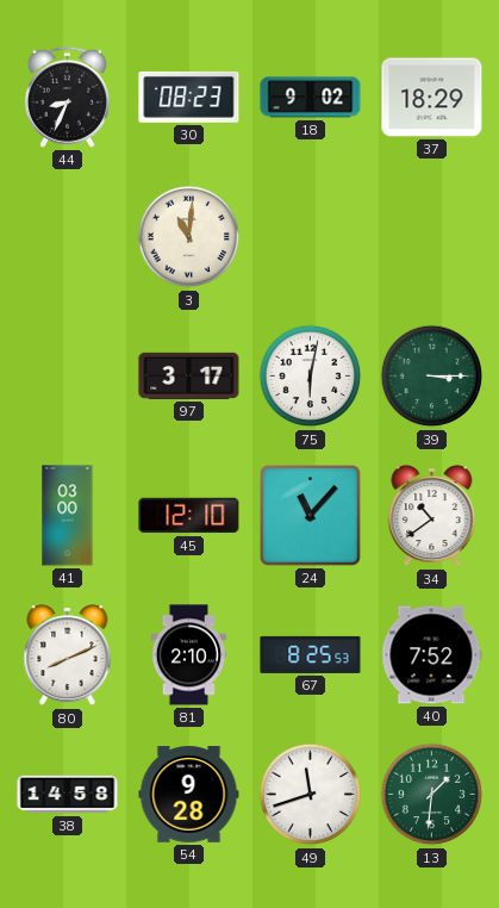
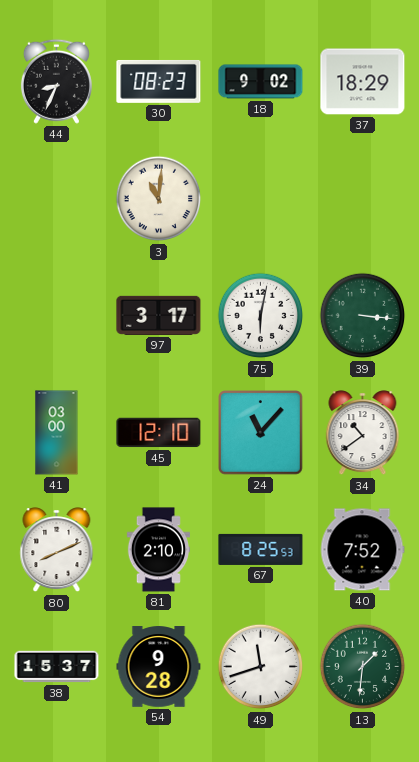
39: 3:15 -> 3:16 (363, 316)
38: 14:58 -> 15:37 (57, 667)
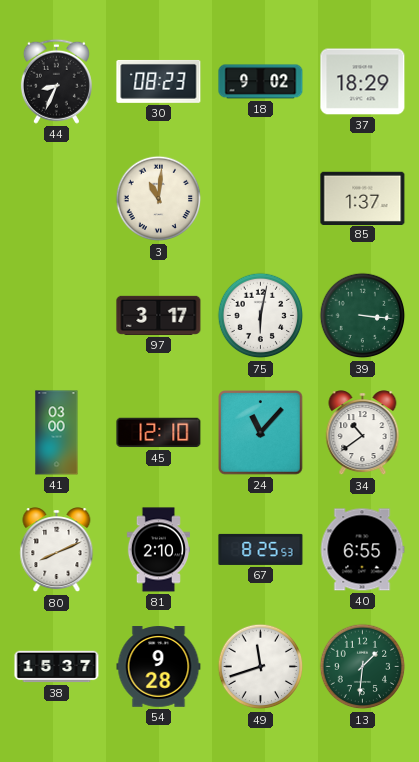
85: none -> 1:37 (363, 198)
40: 7:52 -> 6:55 (362, 550)
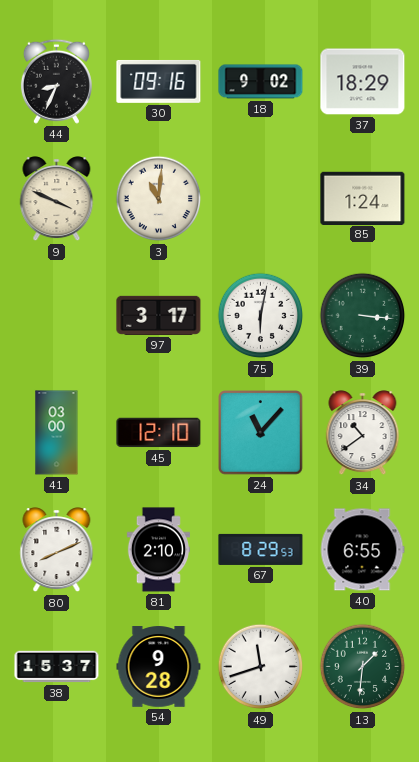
30: 08:23 -> 09:16 (159, 81)
9: none -> 3:49 (57, 199)
85: 1:37 -> 1:24 (363, 198)
67: 8:25 -> 8:29 (261, 549)
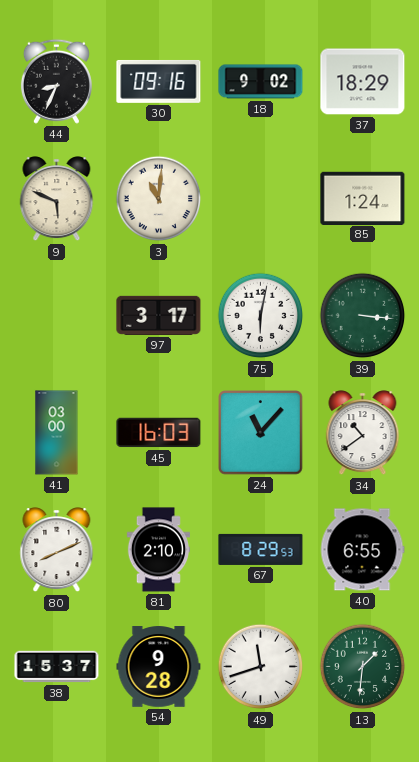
9: 3:49 -> 5:49 (57, 199)
45: 12:10 -> 16:03 (159, 433)
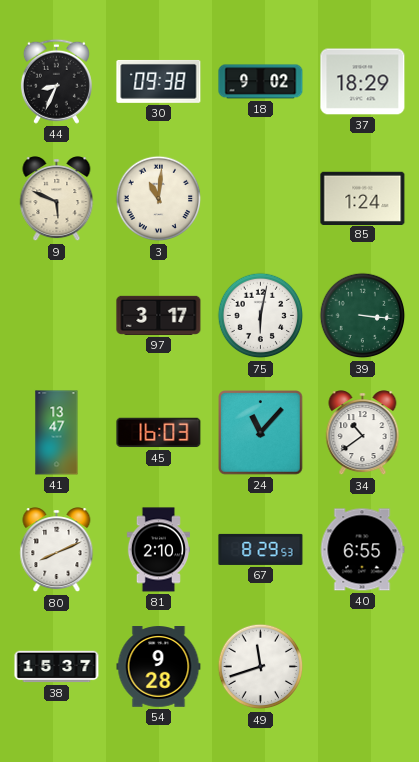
30: 09:16 -> 09:38 (159, 81)
41: 03:00 -> 13:47 (57, 433)
13: 1:31 -> none (363, 667)
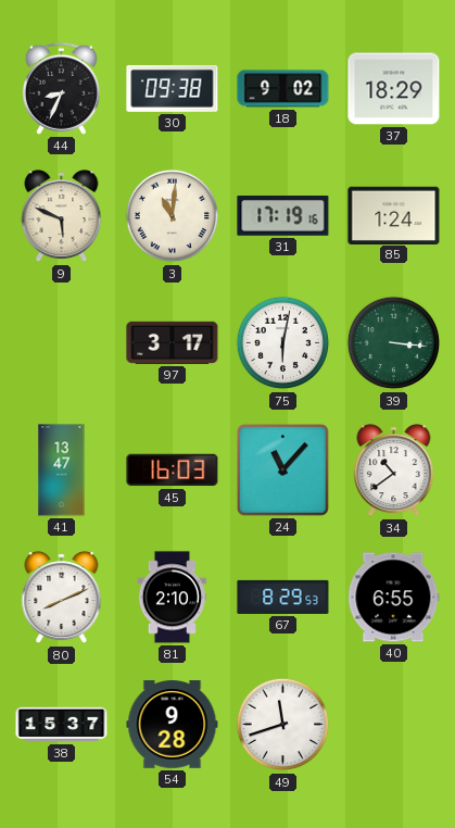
31: none -> 17:19 (283, 216)
